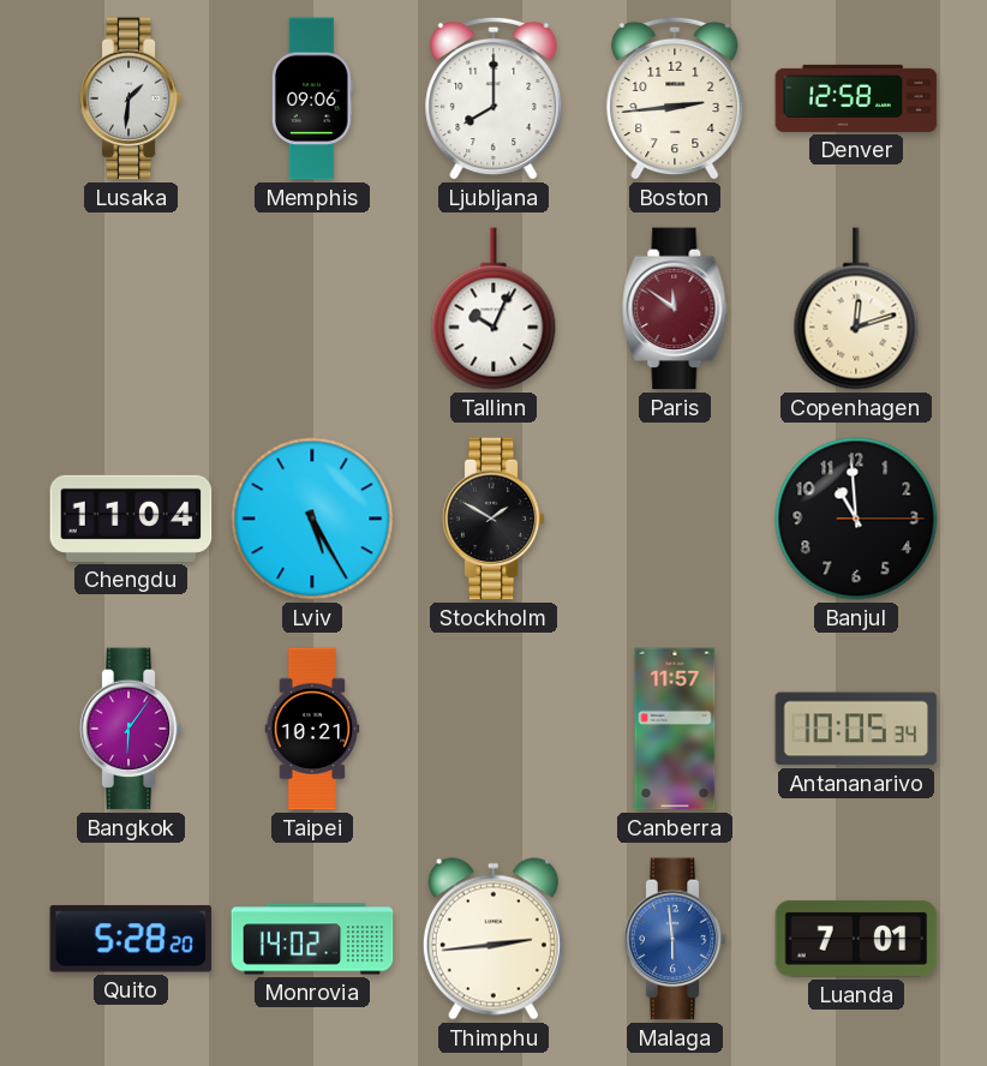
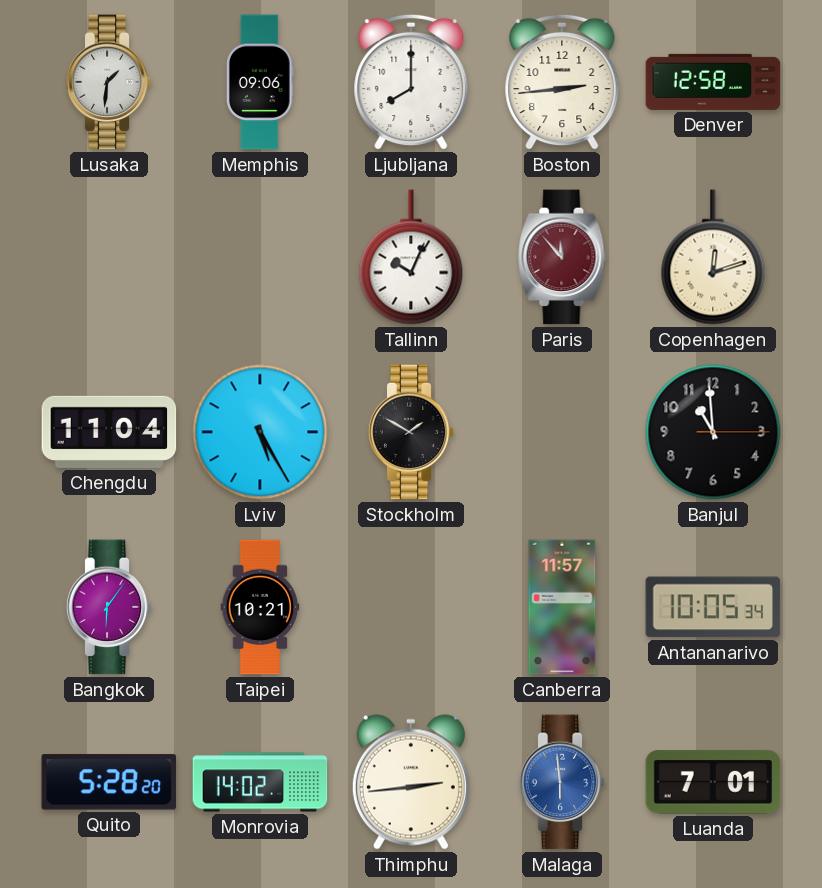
Paris: 11:51 -> 11:53 (562, 257)
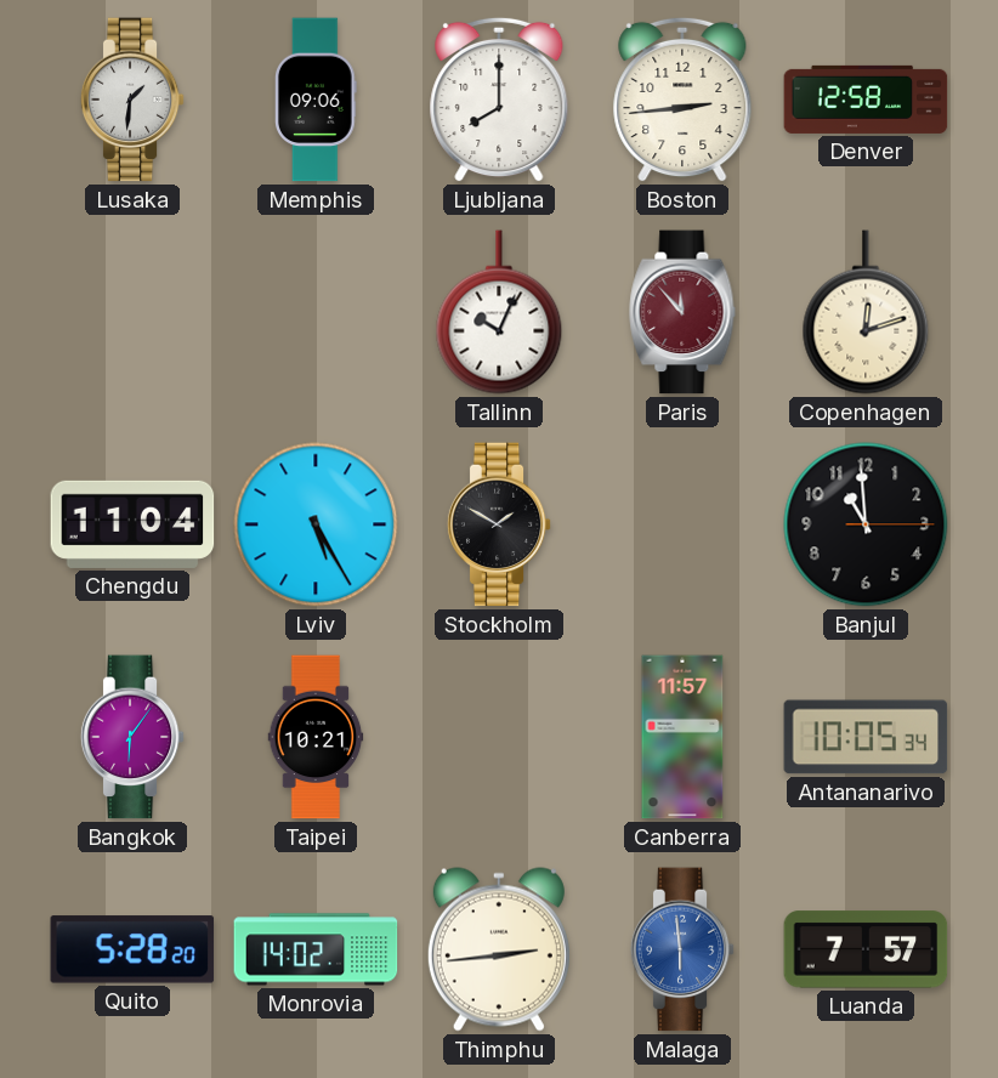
Luanda: 7:01 -> 7:57 (866, 949)
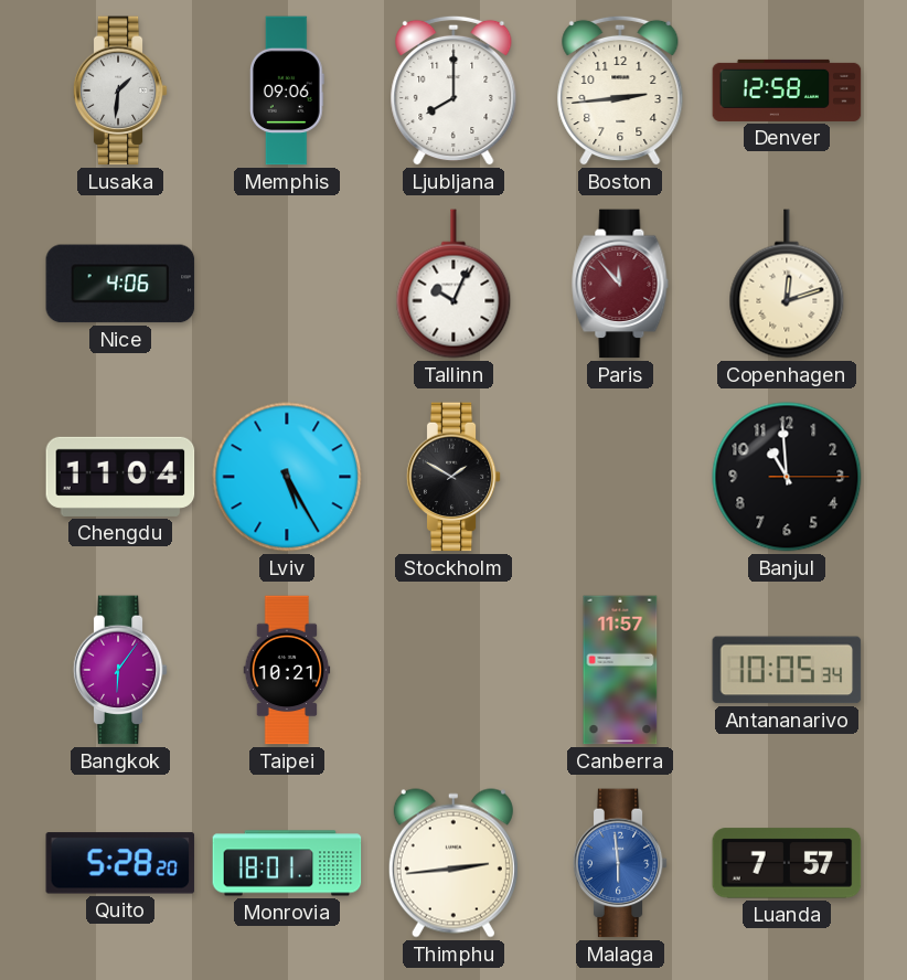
Nice: none -> 4:06 (120, 284)
Monrovia: 14:02 -> 18:01 (287, 863)
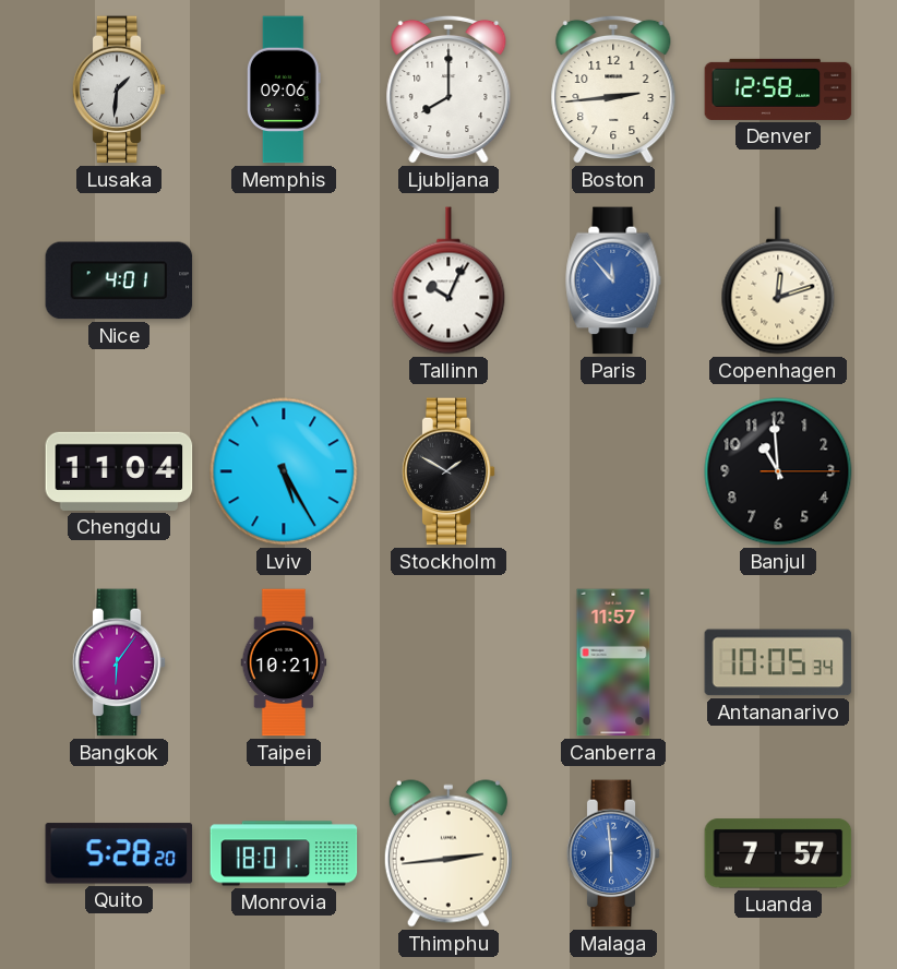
Nice: 4:06 -> 4:01 (119, 280)
Paris dial: burgundy -> blue (613, 280)
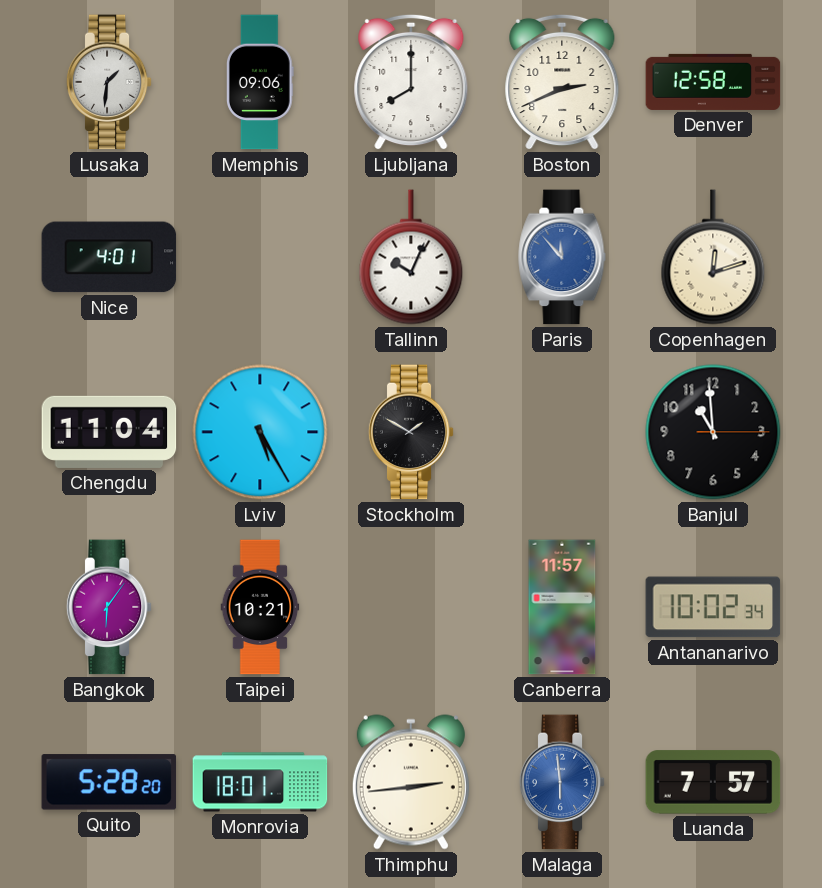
Boston: 2:44 -> 2:41 (562, 82)
Antananarivo: 10:05 -> 10:02 (713, 607)
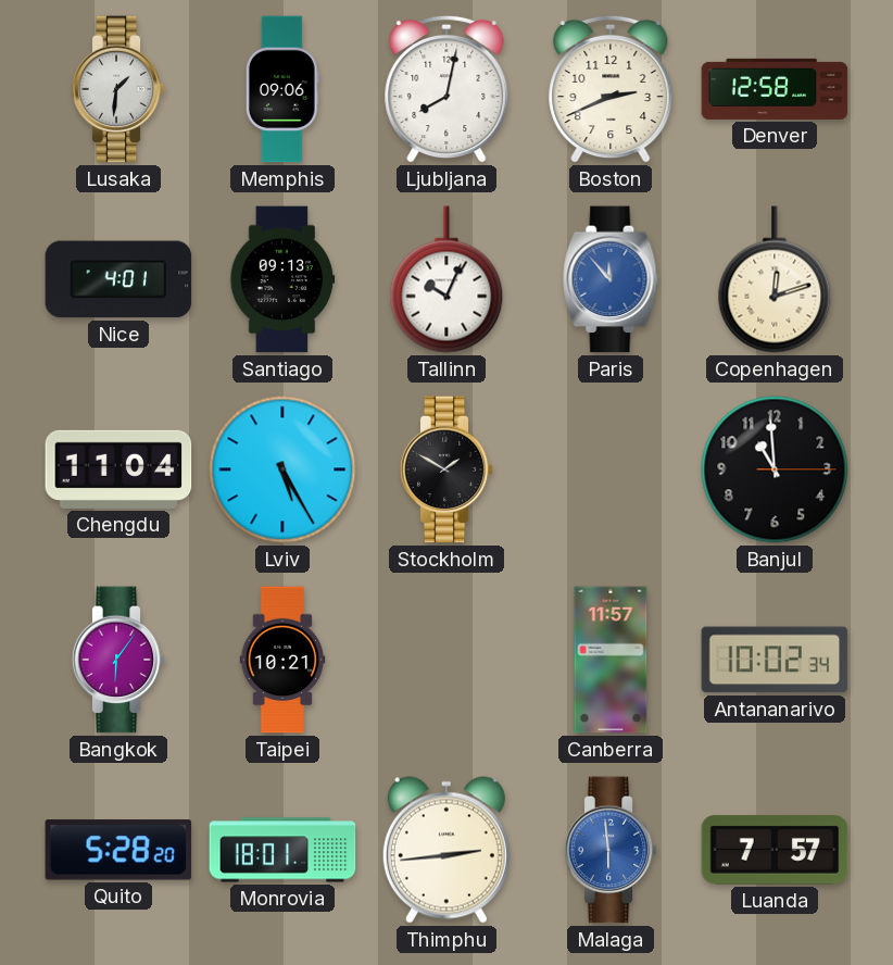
Ljubljana: 8:00 -> 8:02 (446, 89)
Santiago: none -> 09:13 (282, 279)
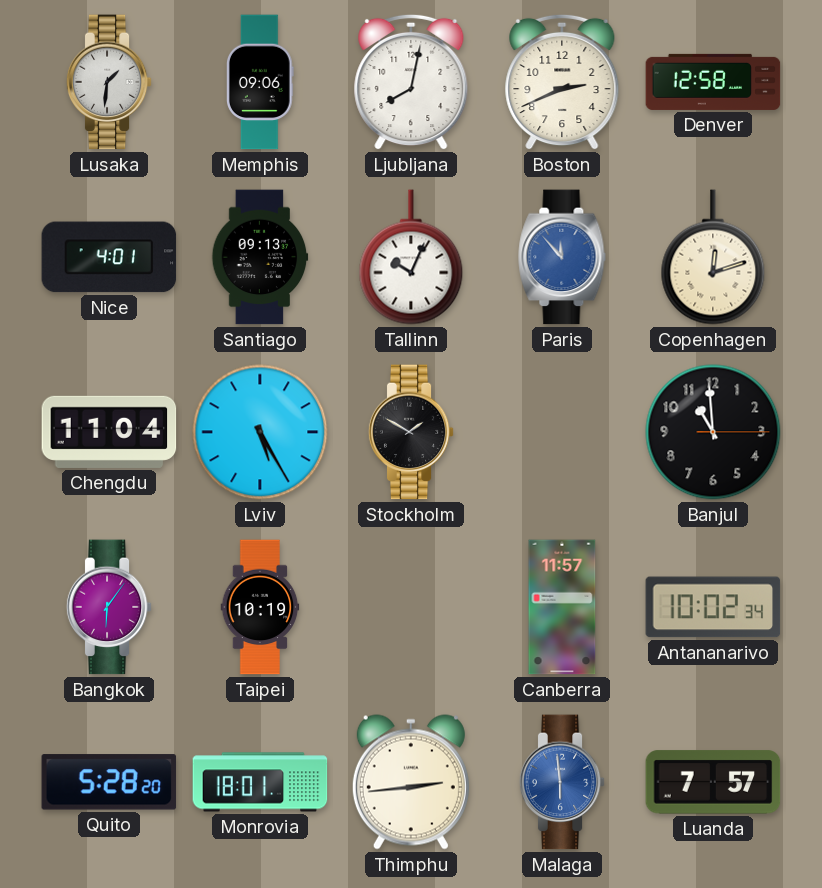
Taipei: 10:21 -> 10:19 (260, 607)
